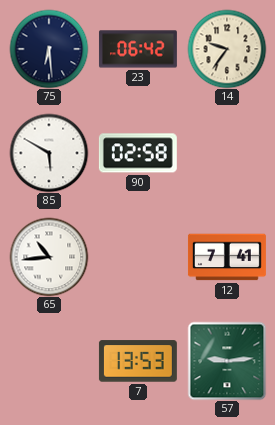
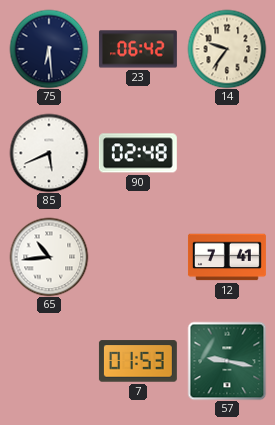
85: 5:50 -> 5:41 (49, 153)
90: 02:58 -> 02:48 (138, 153)
7: 13:53 -> 01:53 (138, 361)
57: 9:14 -> 9:17 (227, 361)
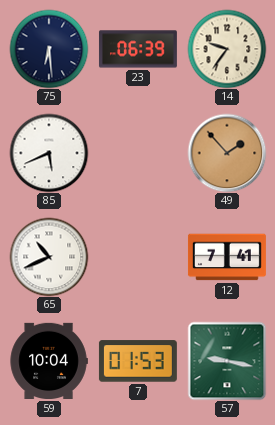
23: 06:42 -> 06:39 (138, 49)
90: 02:48 -> none (138, 153)
49: none -> 1:53 (227, 153)
65: 10:44 -> 10:41 (49, 257)
59: none -> 10:04 (49, 361)
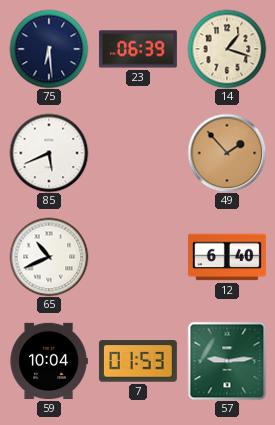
14: 9:36 -> 1:18 (227, 49)
12: 7:41 -> 6:40 (227, 257)
57: 9:17 -> 9:14 (227, 361)
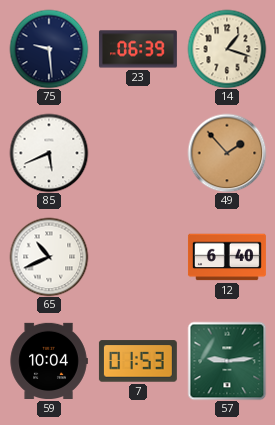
75: 6:29 -> 9:29 (49, 49)
